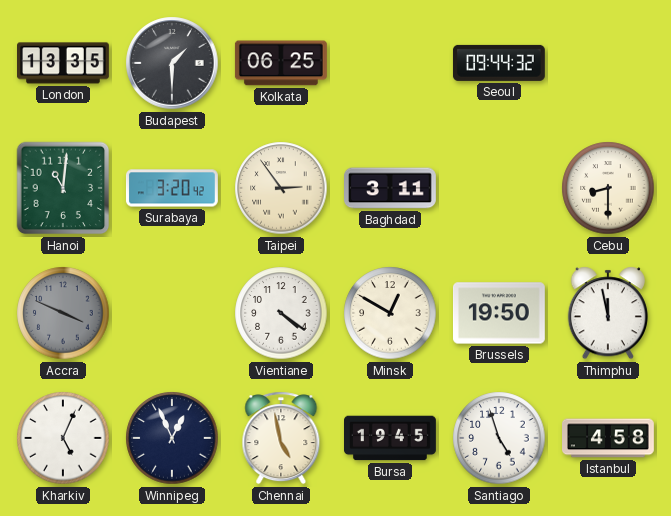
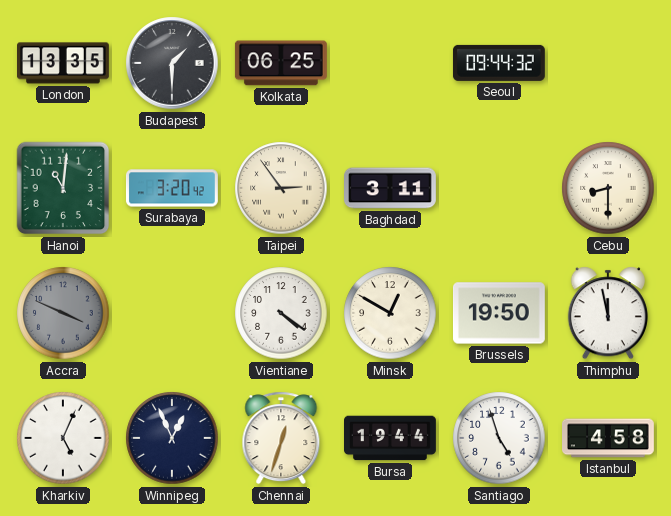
Chennai: 4:58 -> 12:33 (281, 438)
Bursa: 19:45 -> 19:44 (391, 438)
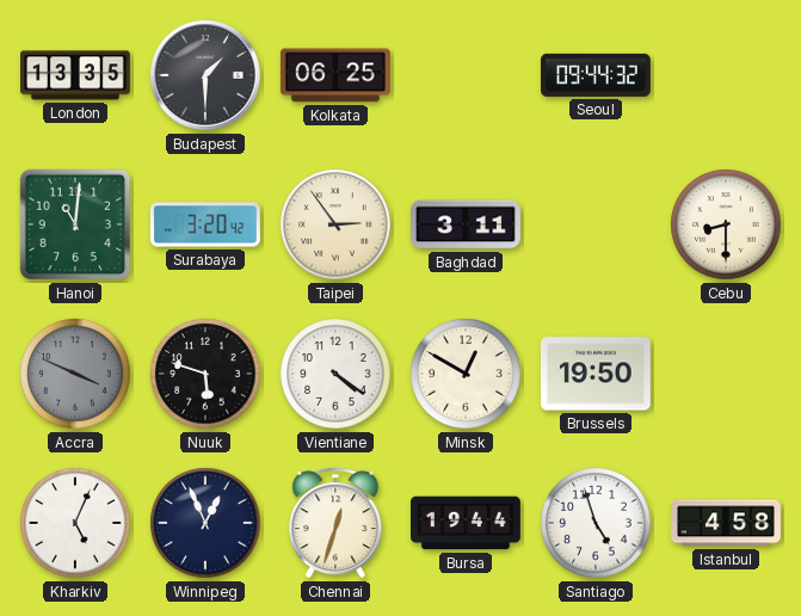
Nuuk: none -> 5:48 (205, 374)
Thimphu: 11:58 -> none (608, 313)
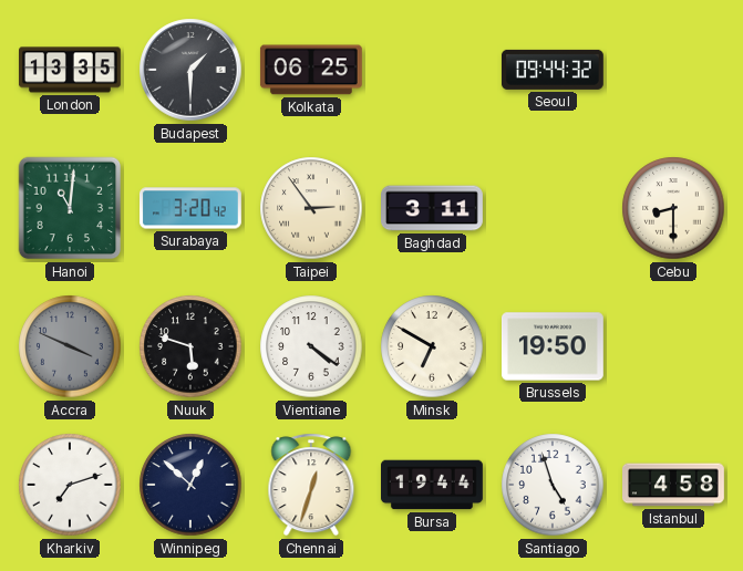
Minsk: 12:50 -> 6:50 (432, 346)
Kharkiv: 5:04 -> 7:12 (70, 485)
Winnipeg: 12:56 -> 12:52 (190, 485)
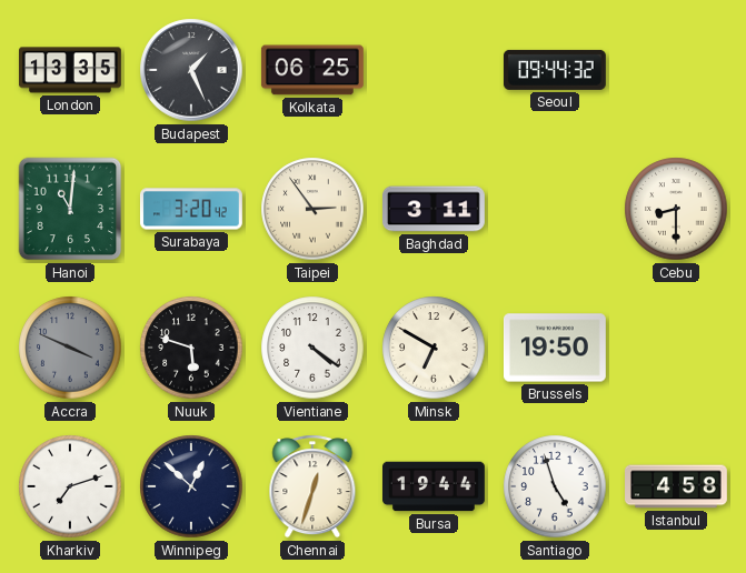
Budapest: 1:30 -> 1:26 (191, 70)
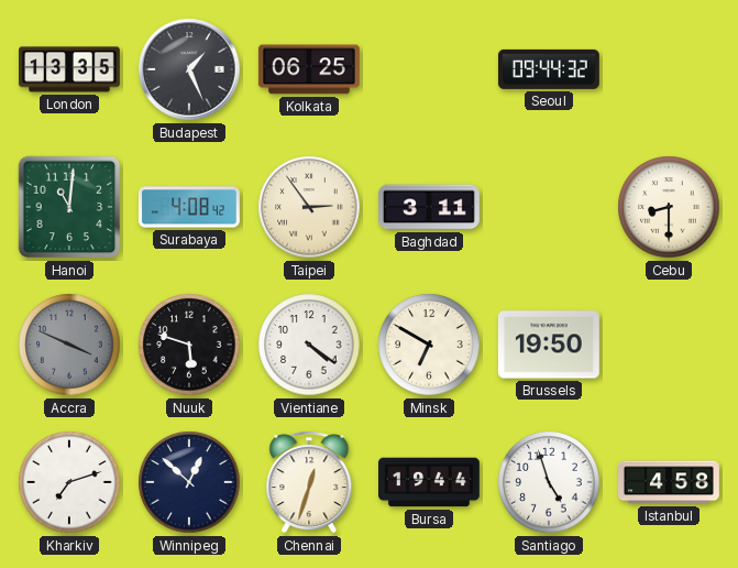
Surabaya: 3:20 -> 4:08 (189, 207)
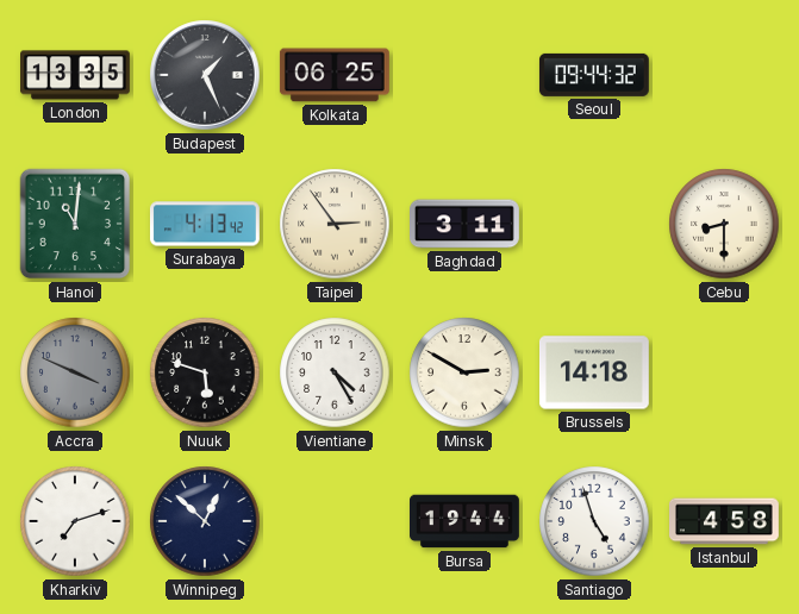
Surabaya: 4:08 -> 4:13 (205, 224)
Vientiane: 4:21 -> 4:25 (335, 372)
Minsk: 6:50 -> 2:50 (464, 372)
Brussels: 19:50 -> 14:18 (594, 372)
Chennai: 12:33 -> none (309, 482)
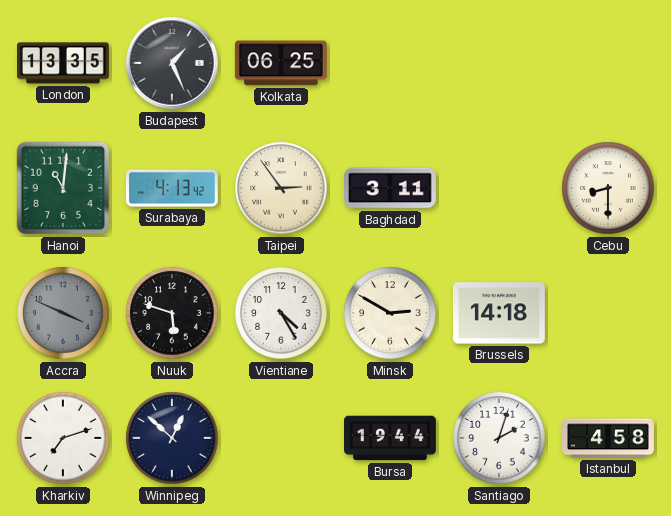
Seoul: 09:44 -> none (594, 75)
Santiago: 4:57 -> 2:03 (499, 438)
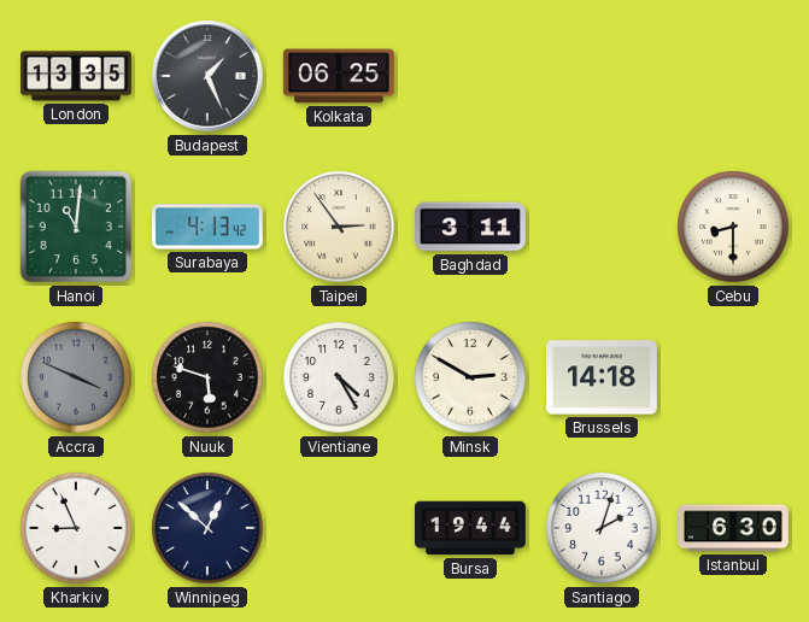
Kharkiv: 7:12 -> 8:56 (76, 528)
Istanbul: 4:58 -> 6:30 (734, 528)
